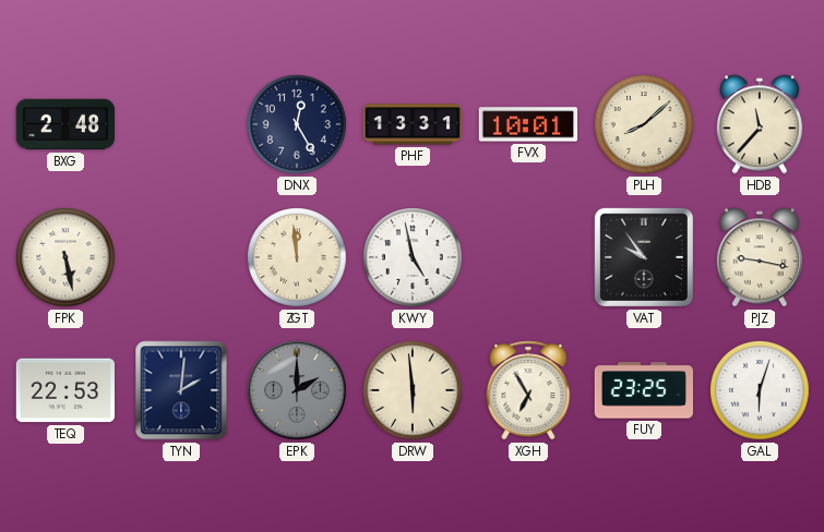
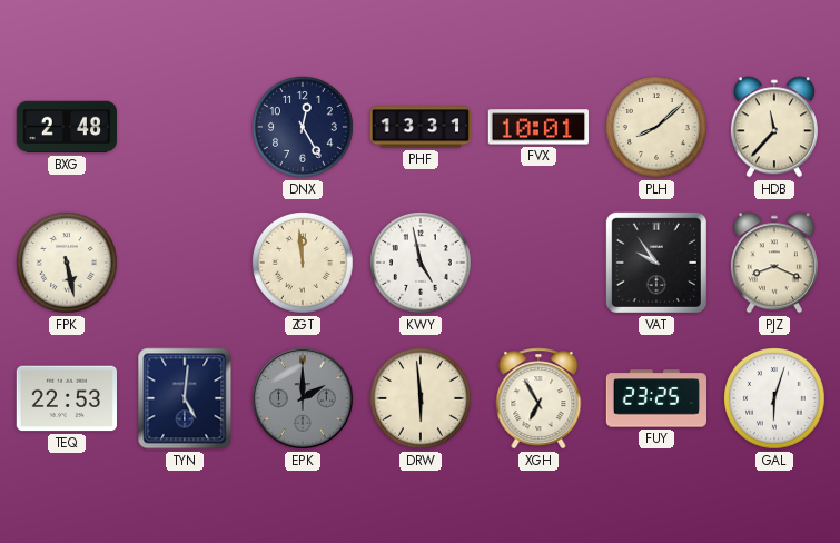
PJZ: 9:17 -> 8:19 (774, 263)
TYN: 2:01 -> 5:01 (185, 398)
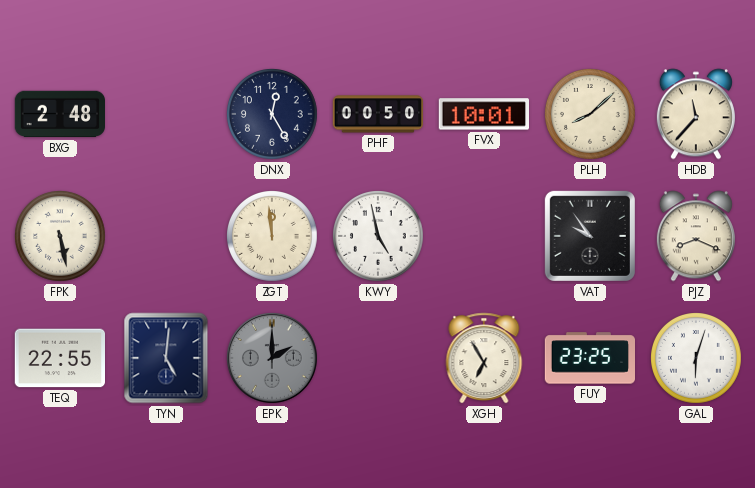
PHF: 13:31 -> 00:50 (377, 114)
TEQ: 22:53 -> 22:55 (59, 358)
DRW: 5:59 -> none (422, 399)
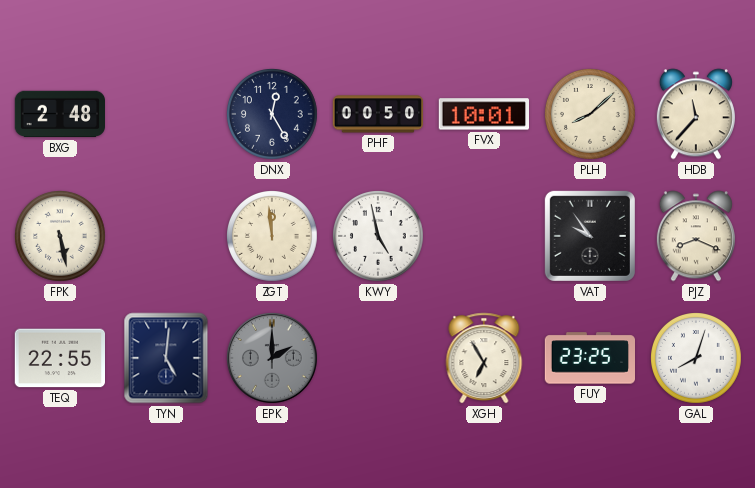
GAL: 6:03 -> 8:03 (697, 359)
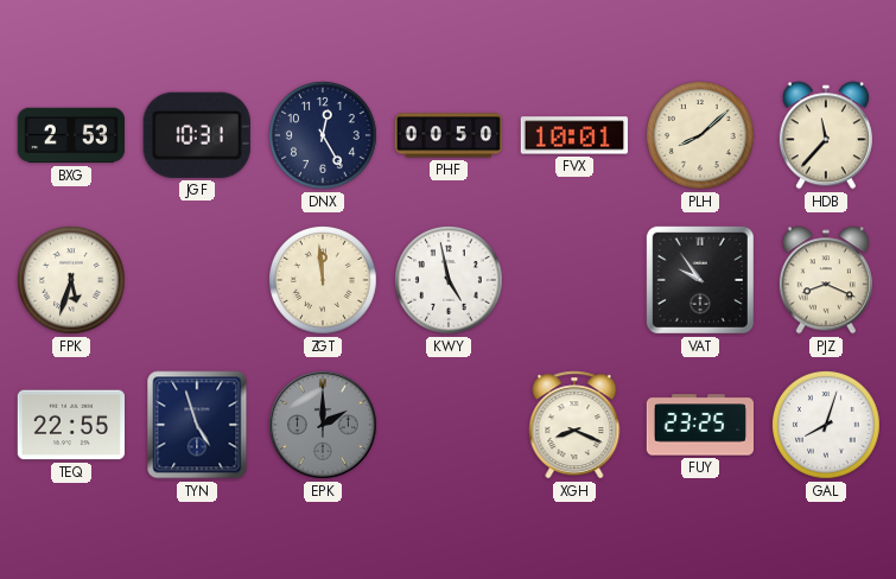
BXG: 2:48 -> 2:53 (70, 135)
JGF: none -> 10:31 (197, 135)
FPK: 5:28 -> 5:33 (72, 281)
TYN: 5:01 -> 4:57 (197, 425)
XGH: 6:55 -> 8:19 (574, 425)
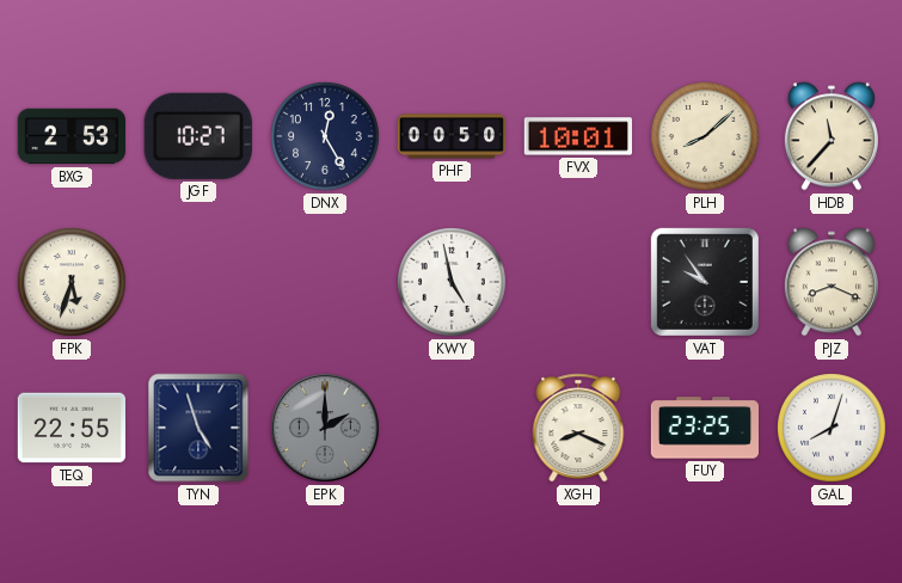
JGF: 10:31 -> 10:27 (198, 136)
ZGT: 11:59 -> none (324, 281)
